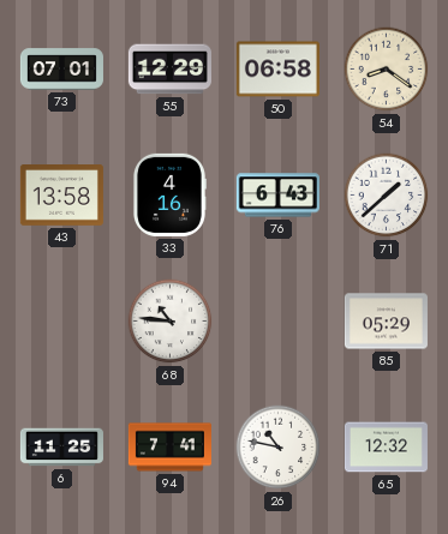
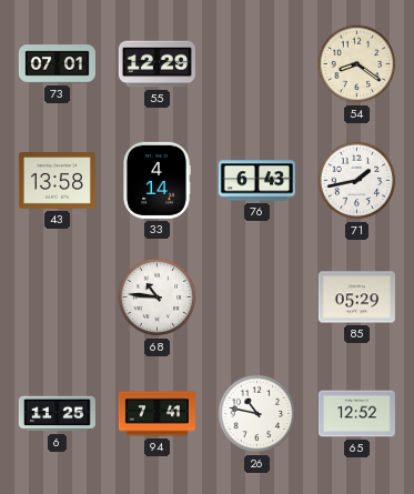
50: 06:58 -> none (277, 70)
33: 4:16 -> 4:14 (156, 180)
71: 1:38 -> 1:43 (357, 181)
65: 12:32 -> 12:52 (356, 414)
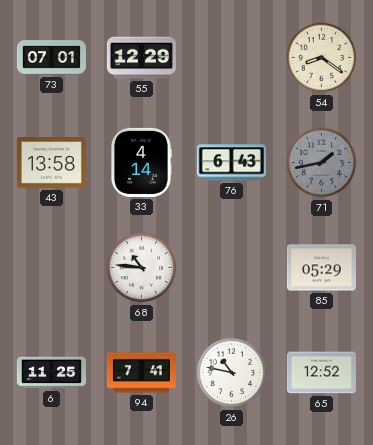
71 dial: white -> grey (322, 163)
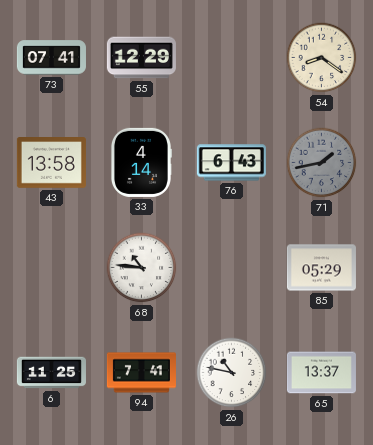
73: 07:01 -> 07:41 (51, 58)
65: 12:52 -> 13:37 (321, 373)
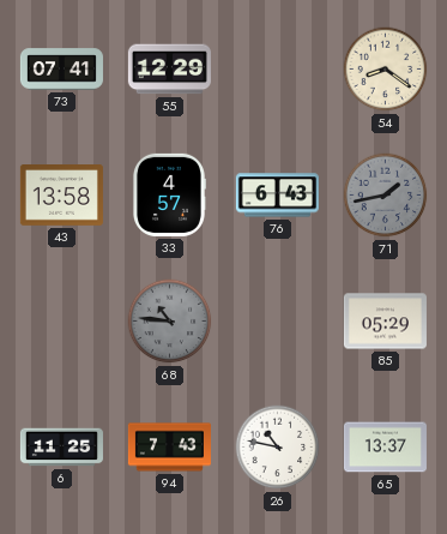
33: 4:14 -> 4:57 (169, 194)
68 dial: white -> grey (170, 322)
94: 7:41 -> 7:43 (169, 448)
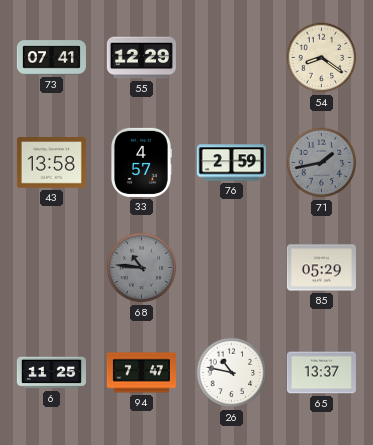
76: 6:43 -> 2:59 (231, 163)
94: 7:43 -> 7:47 (141, 373)
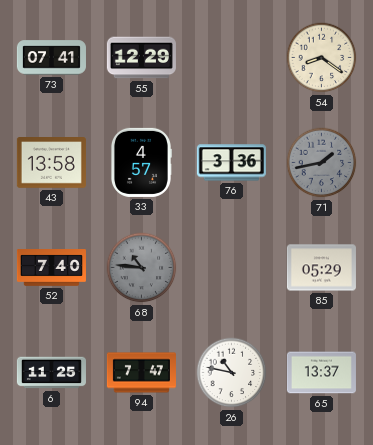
76: 2:59 -> 3:36 (231, 163)
52: none -> 7:40 (51, 268)
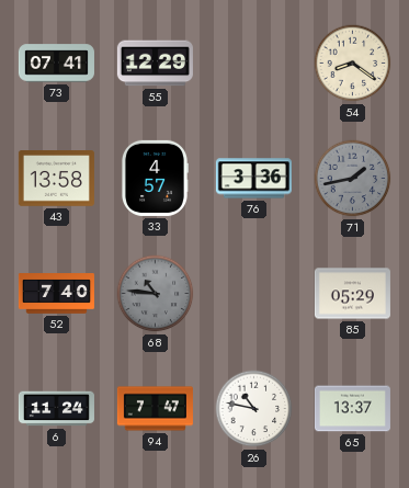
6: 11:25 -> 11:24 (56, 409)
